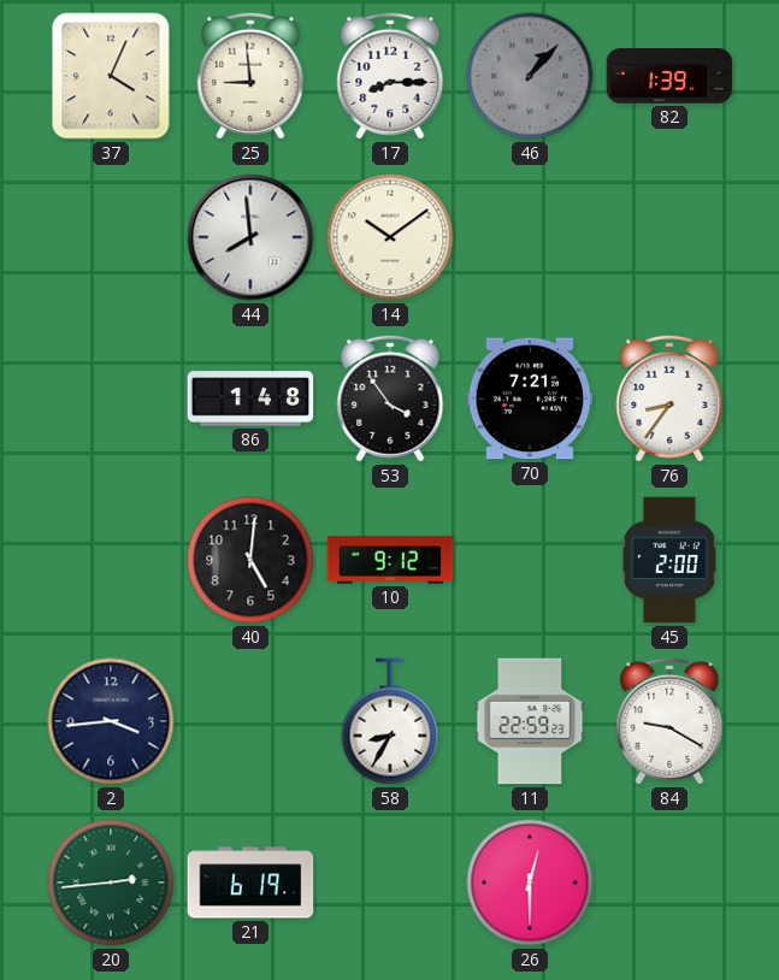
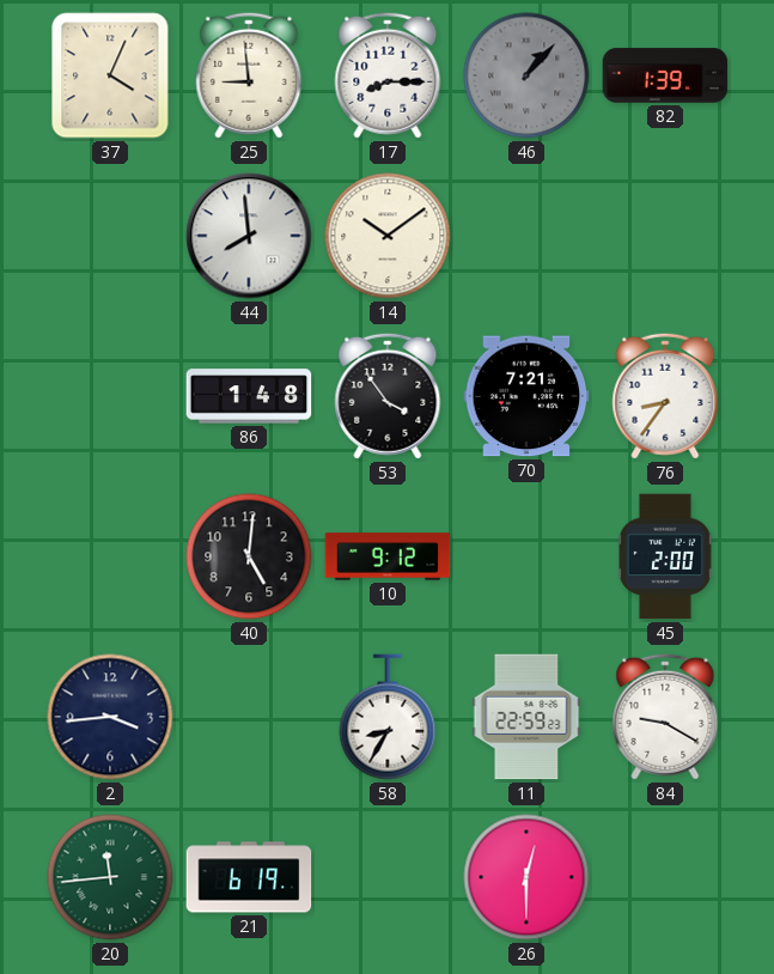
20: 2:44 -> 11:44 (110, 877)
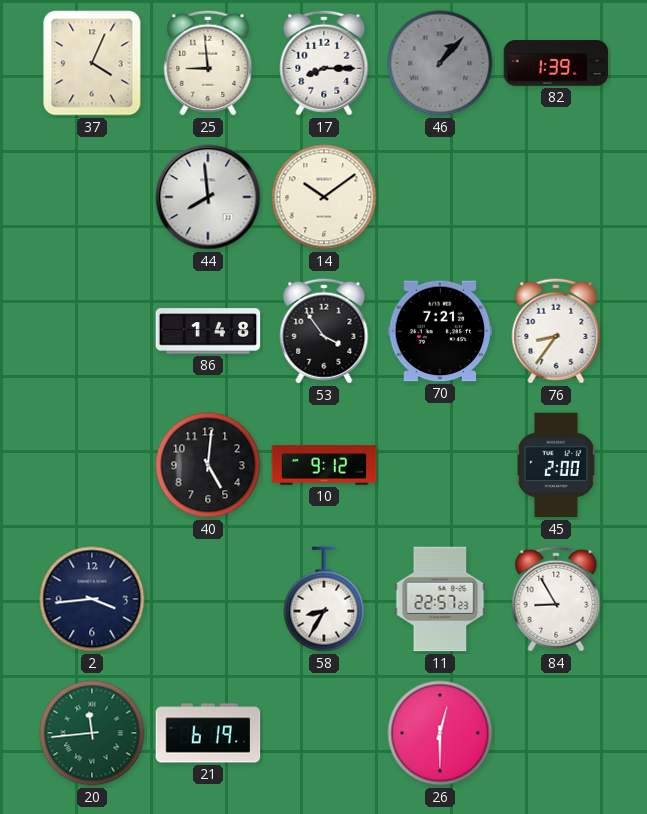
11: 22:59 -> 22:57 (440, 599)
84: 9:20 -> 8:55 (556, 599)
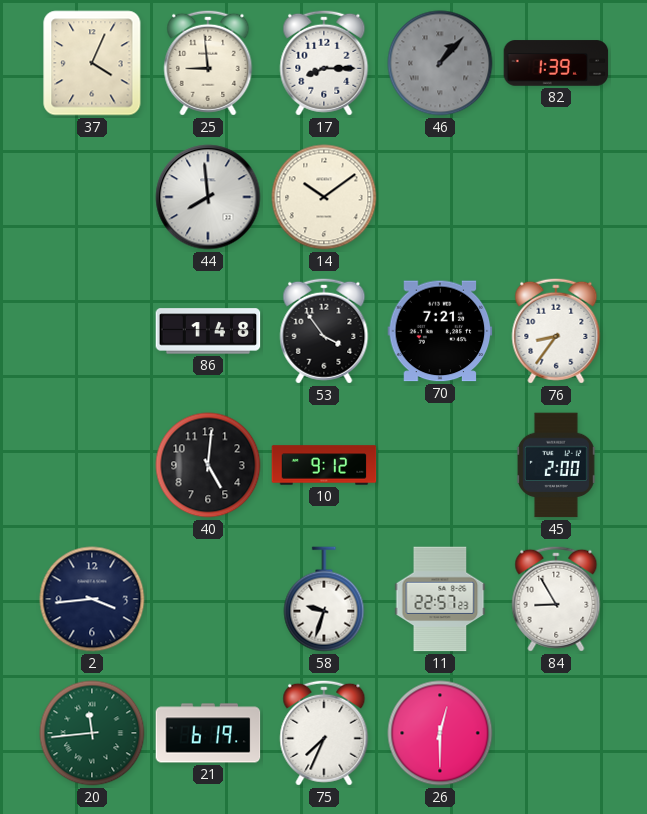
58: 8:35 -> 9:33 (324, 599)
75: none -> 7:34 (324, 733)
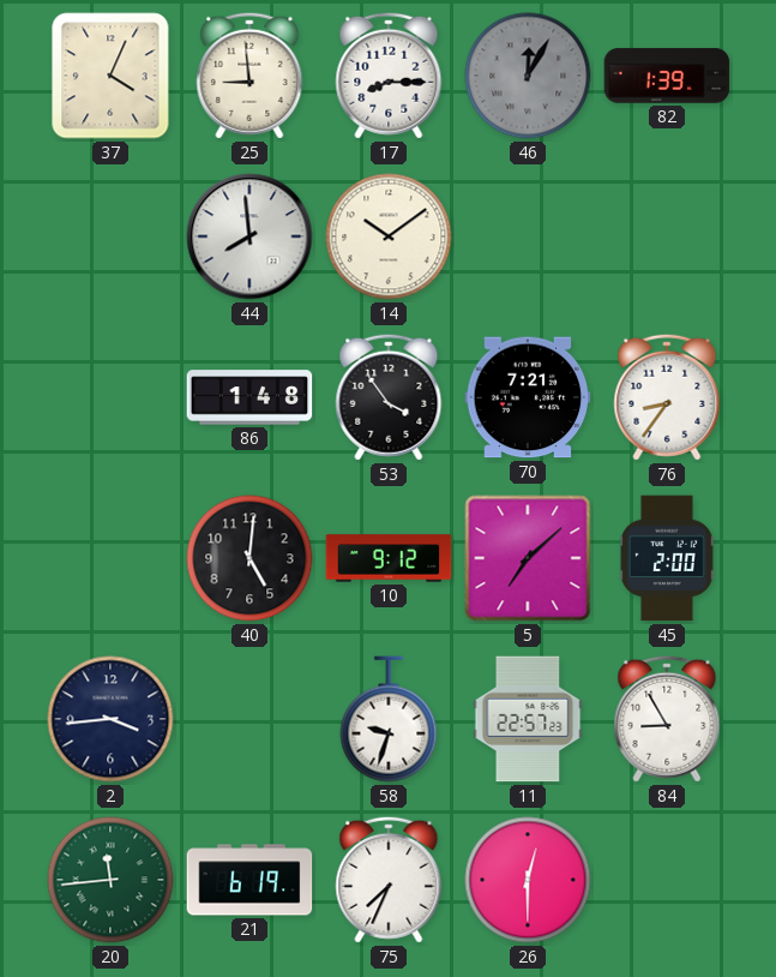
46: 1:07 -> 12:05 (528, 76)
5: none -> 7:08 (528, 558)
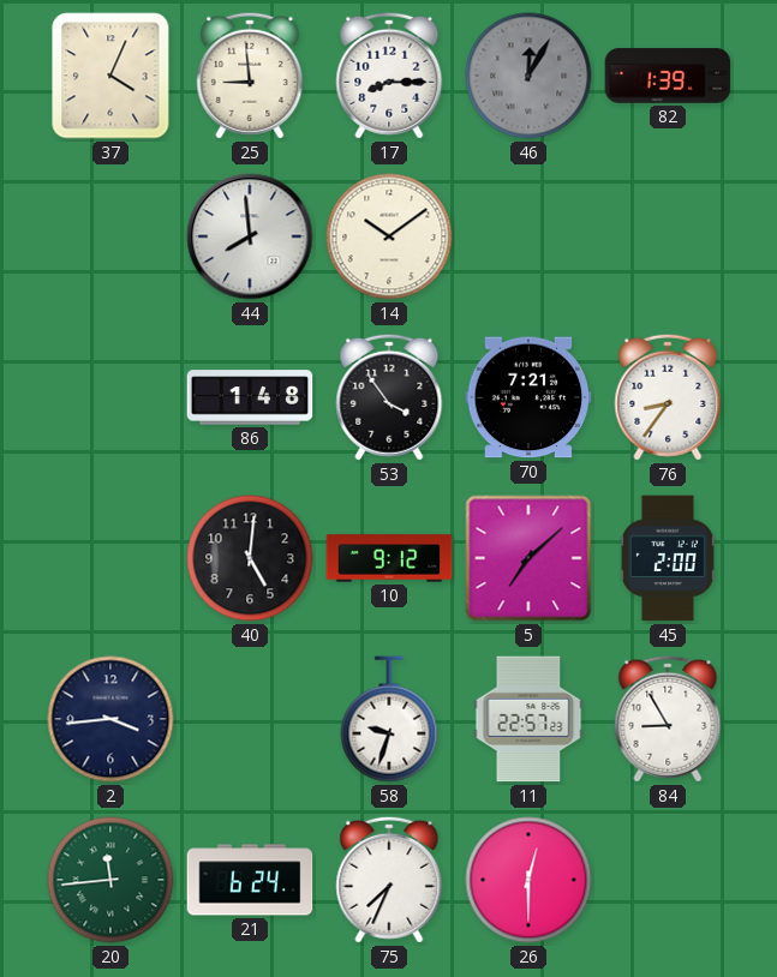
21: 6:19 -> 6:24 (250, 880)
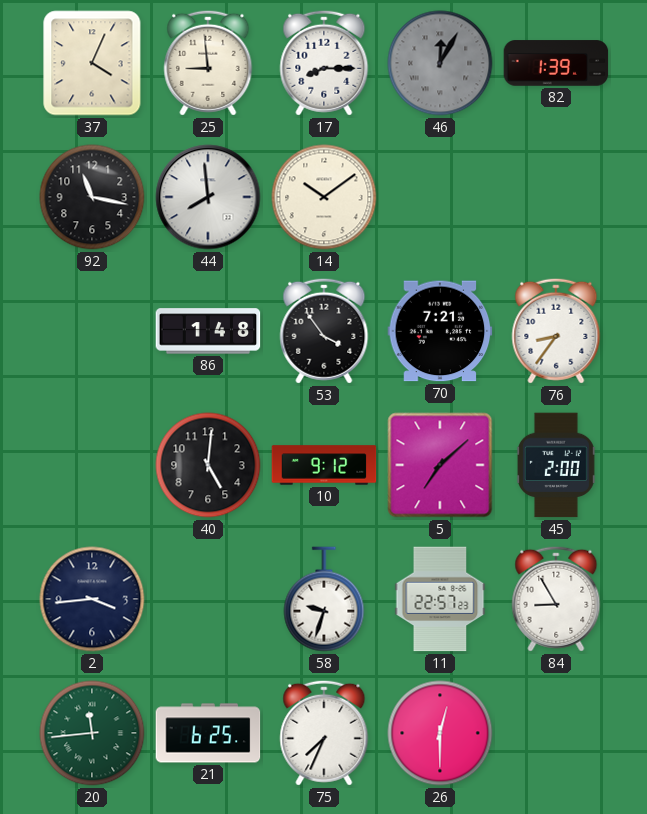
92: none -> 11:17 (92, 197)
21: 6:24 -> 6:25 (208, 733)
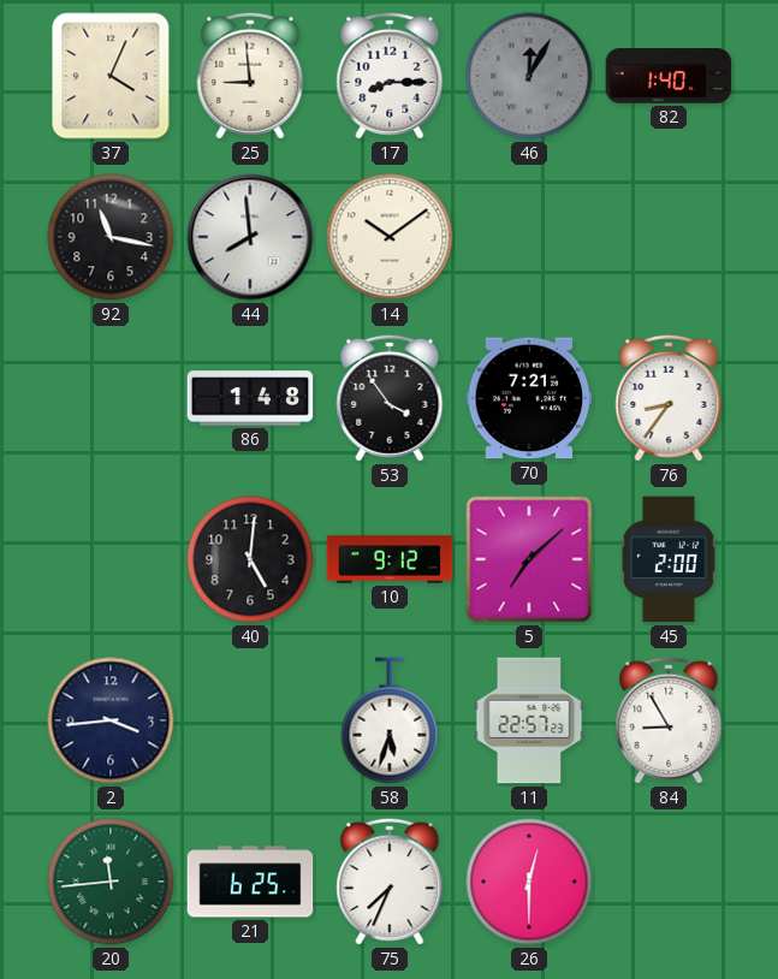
82: 1:39 -> 1:40 (669, 76)
58: 9:33 -> 5:33 (390, 720)
